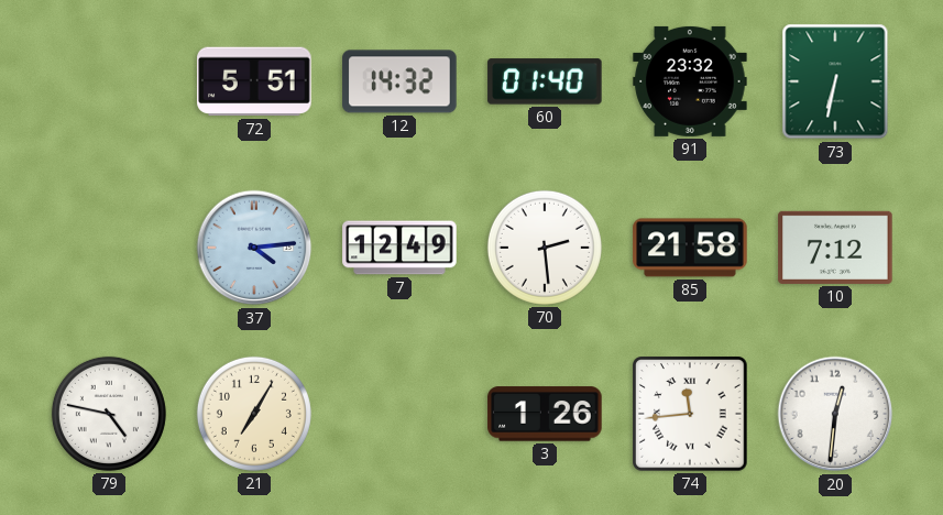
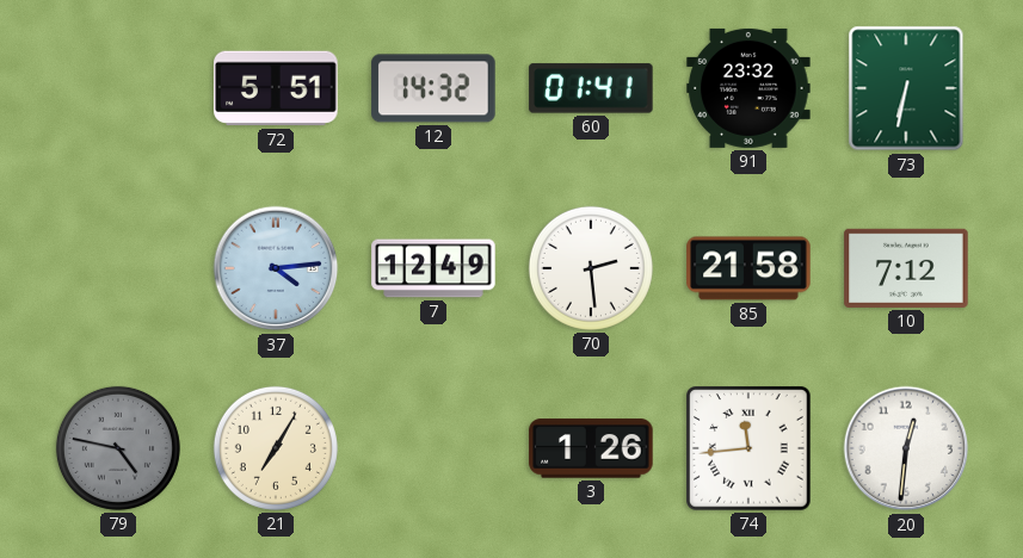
60: 01:40 -> 01:41 (591, 88)
79 dial: white -> grey (118, 448)
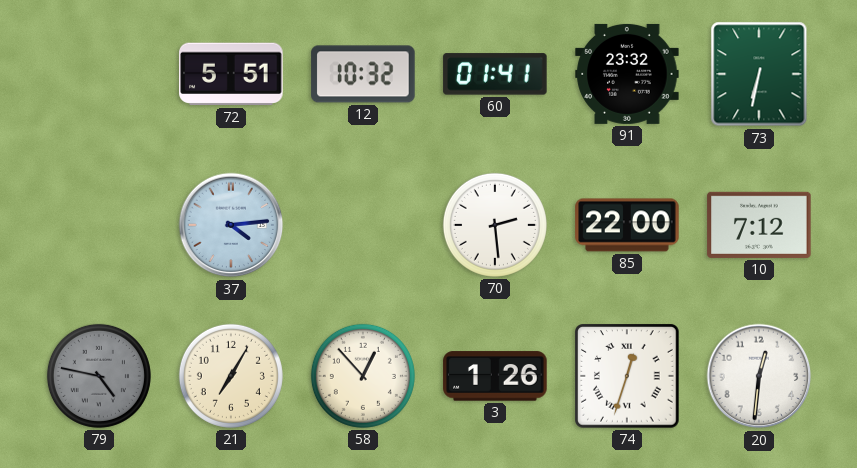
12: 14:32 -> 10:32 (363, 74)
7: 12:49 -> none (433, 268)
85: 21:58 -> 22:00 (627, 225)
58: none -> 12:53 (363, 376)
74: 11:44 -> 12:33 (627, 376)
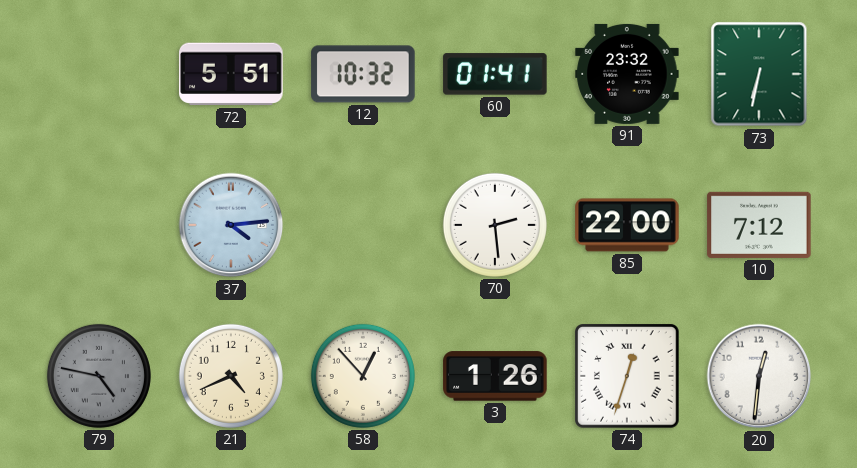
21: 7:05 -> 4:41 (231, 376)
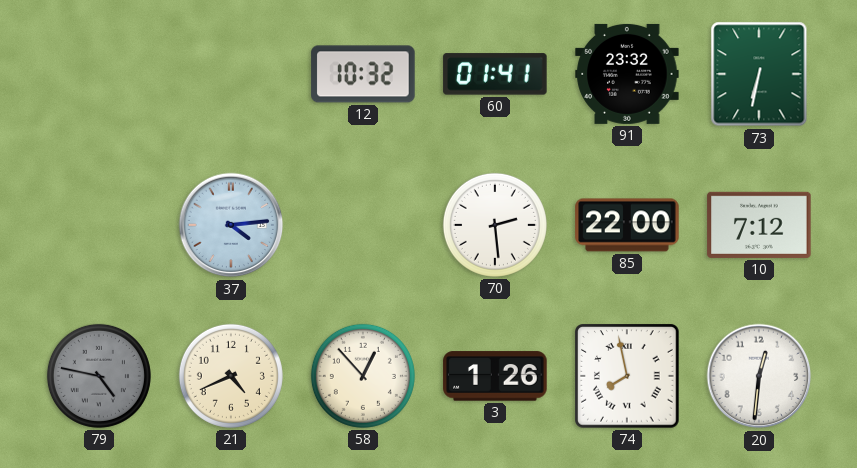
72: 5:51 -> none (231, 74)
74: 12:33 -> 7:58 (627, 376)
